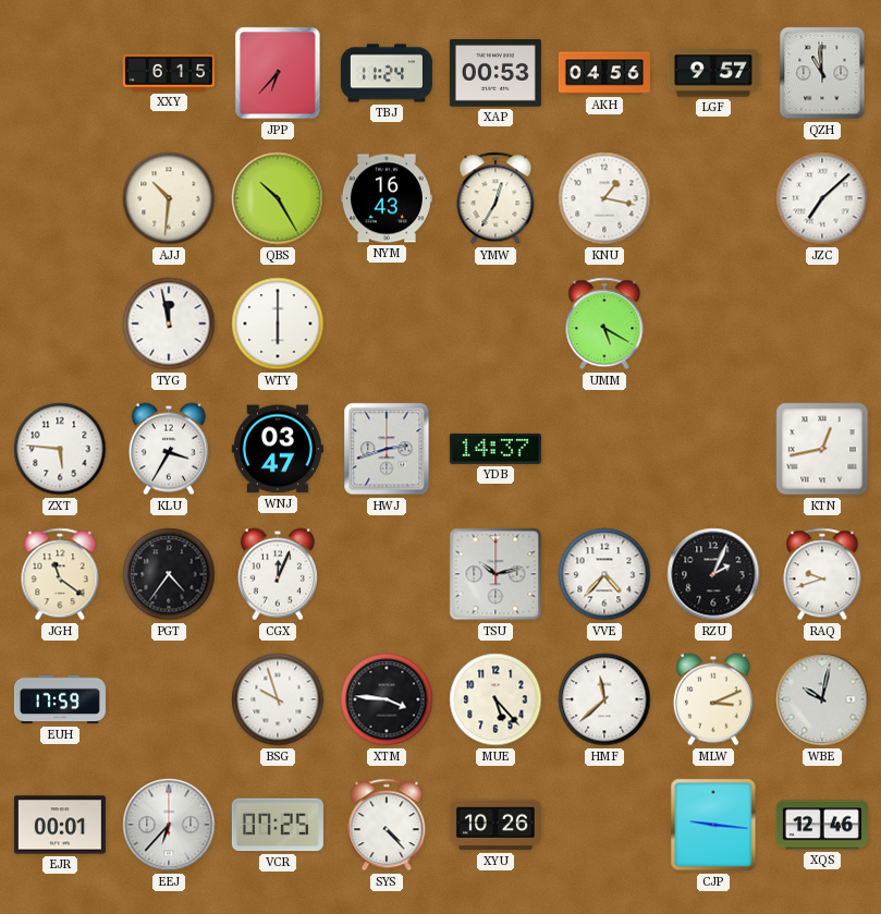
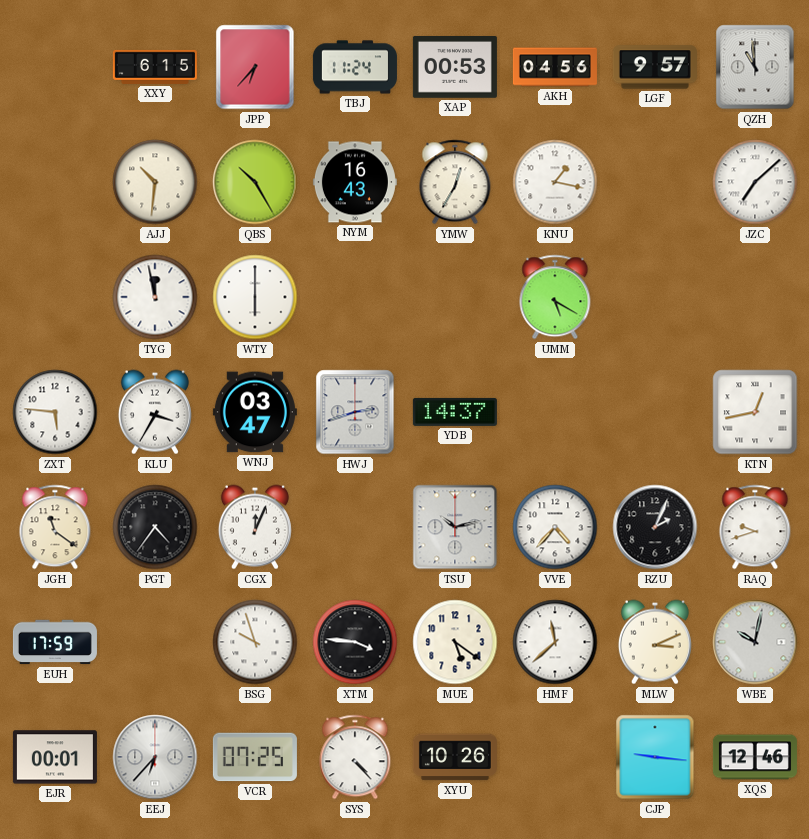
MUE: 5:23 -> 5:21 (455, 642)
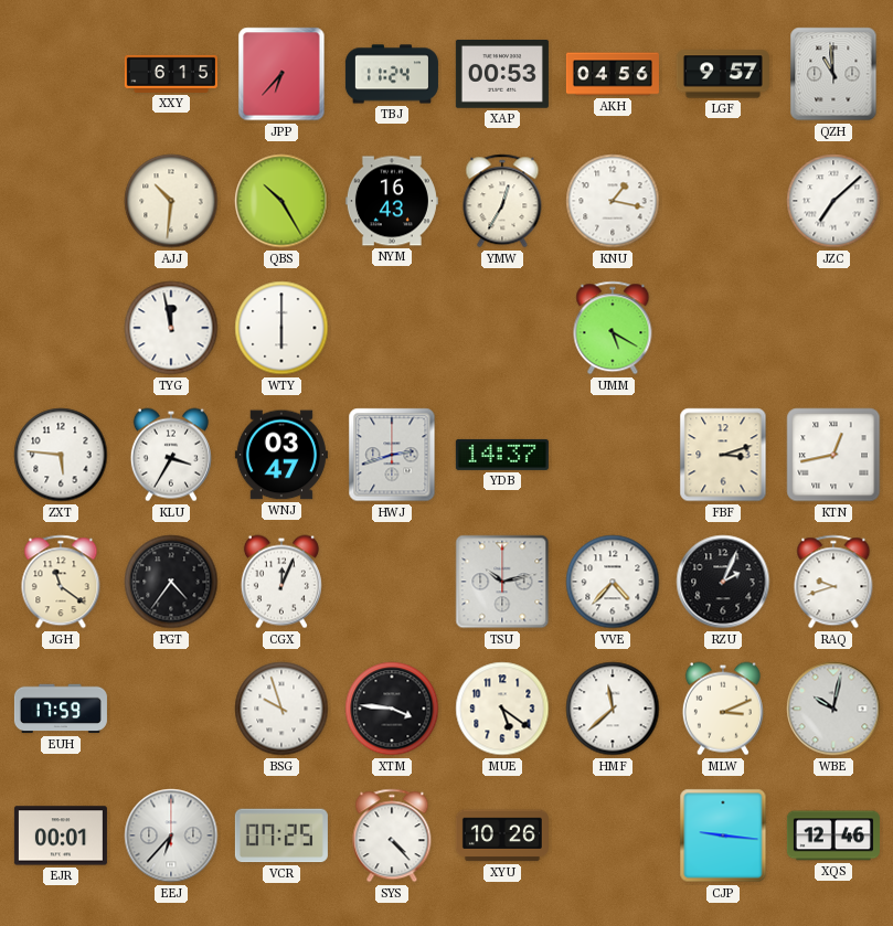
FBF: none -> 3:12 (723, 455)
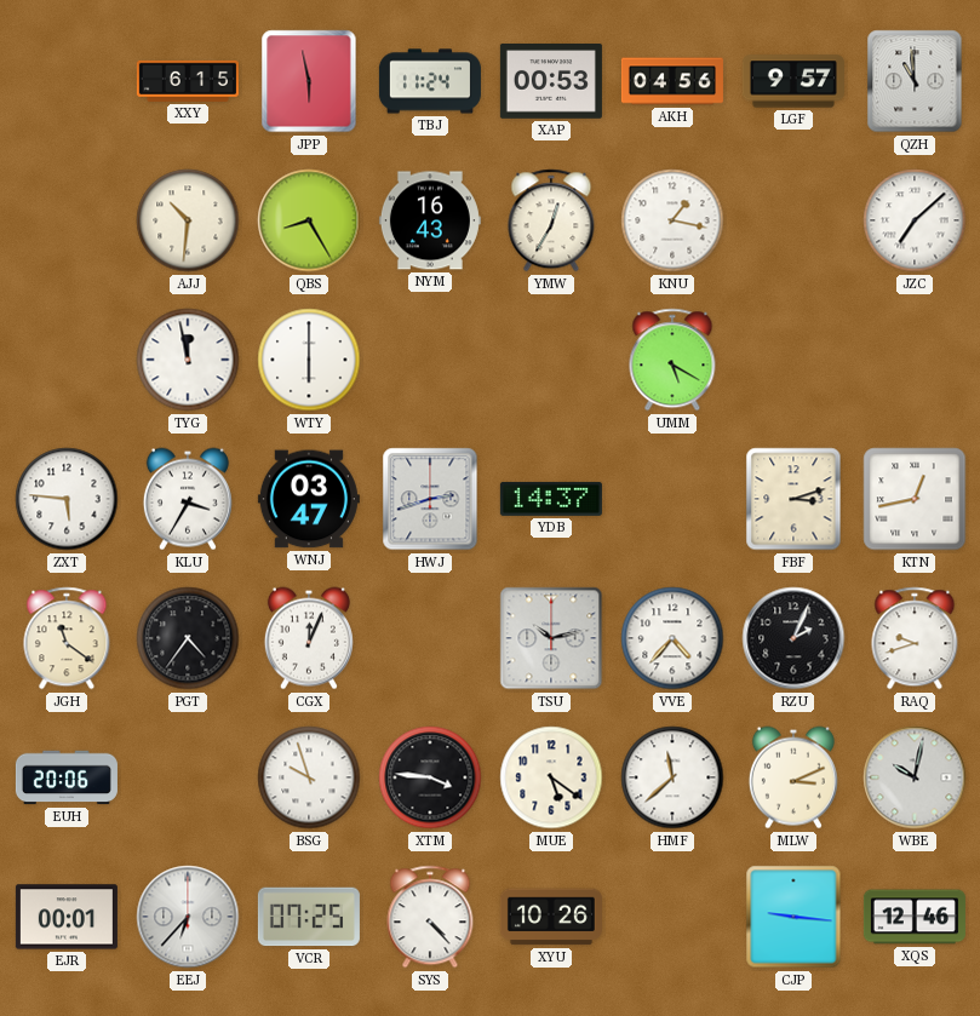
JPP: 6:37 -> 5:58 (309, 81)
QBS: 10:25 -> 8:25 (309, 220)
EUH: 17:59 -> 20:06 (67, 777)
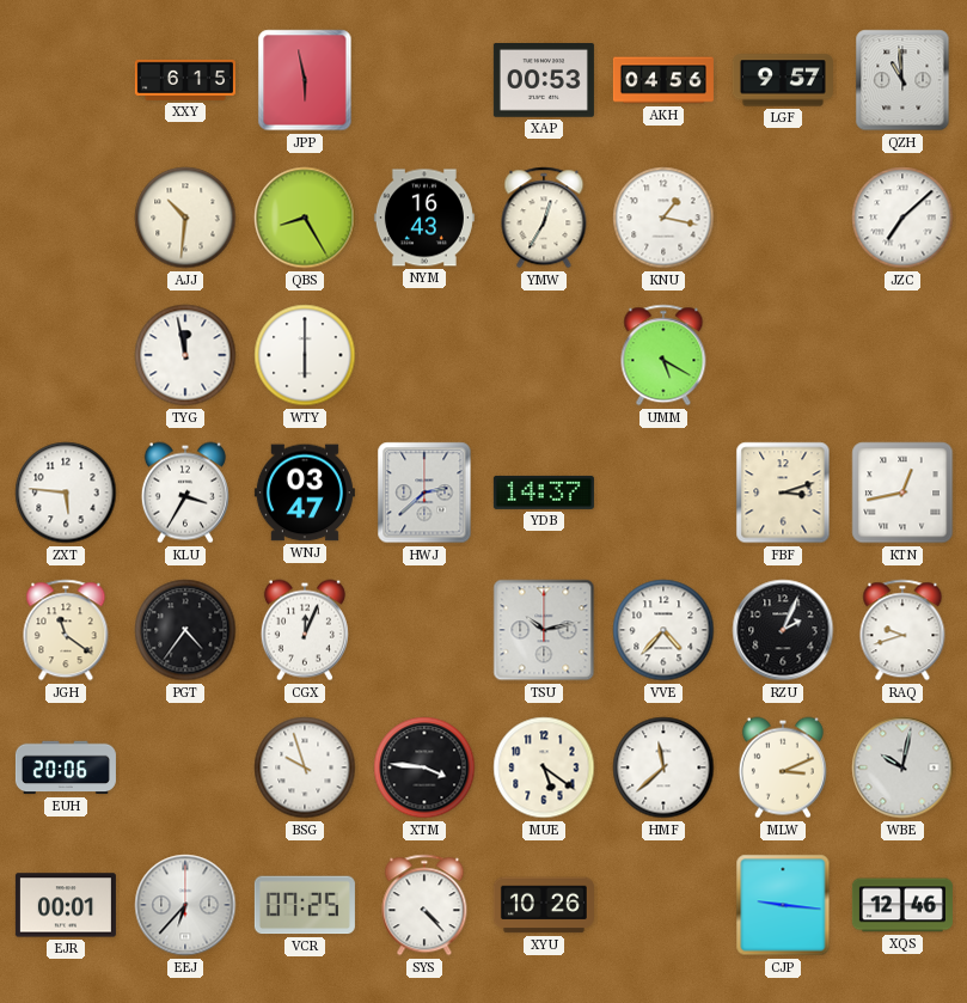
TBJ: 11:24 -> none (430, 81)
HWJ: 2:42 -> 2:38 (424, 493)
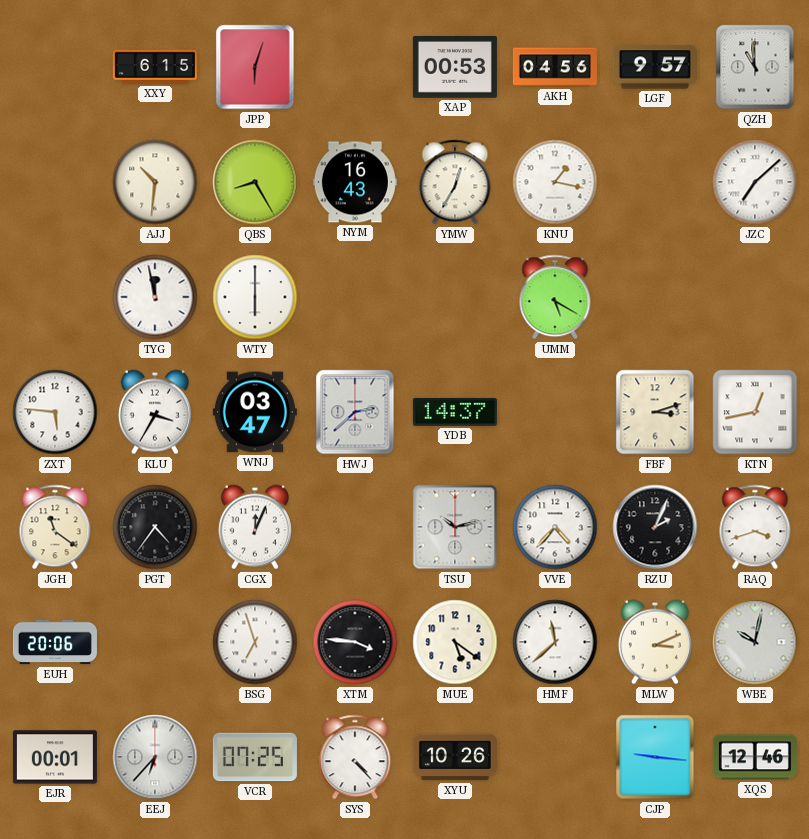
JPP: 5:58 -> 6:03 (255, 67)
RAQ: 9:42 -> 3:42 (755, 527)
BSG: 9:57 -> 6:57 (255, 642)
